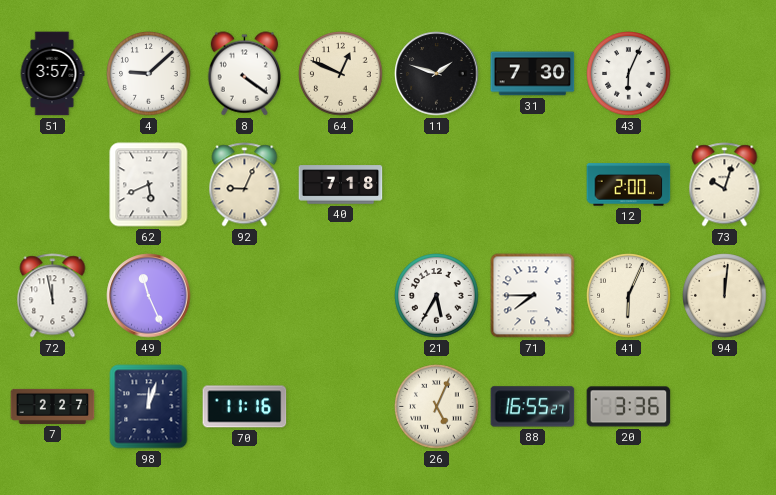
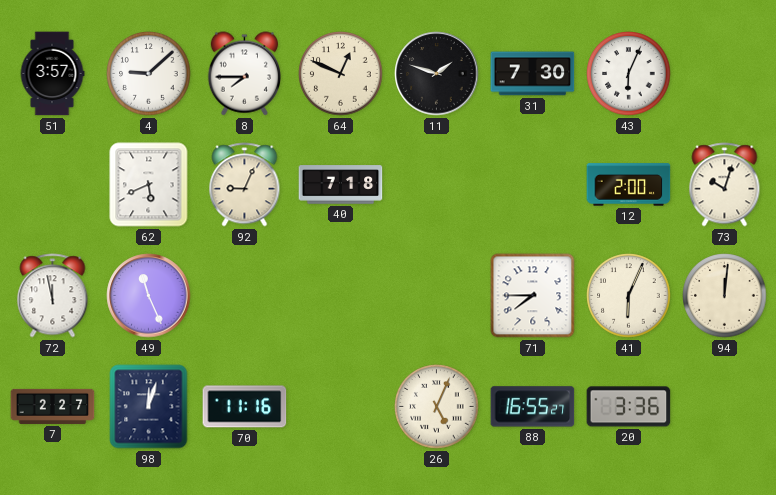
8: 4:21 -> 7:45 (244, 74)
21: 5:35 -> none (437, 296)
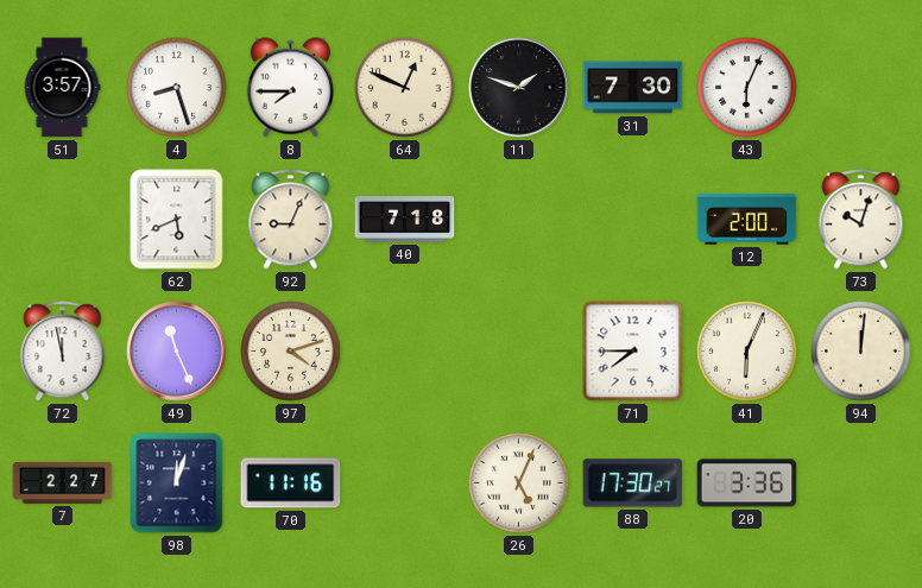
4: 9:08 -> 8:27 (177, 88)
97: none -> 4:12 (291, 352)
88: 16:55 -> 17:30 (633, 483)
